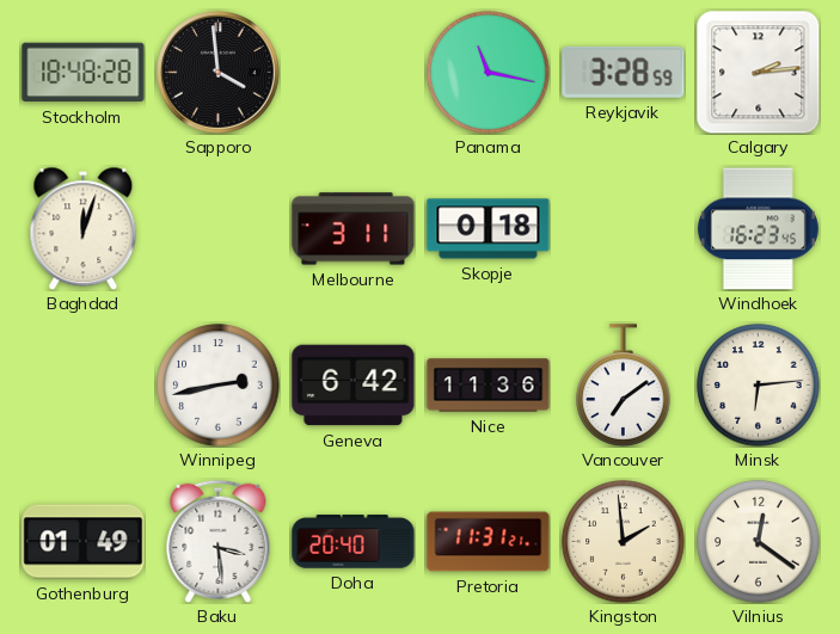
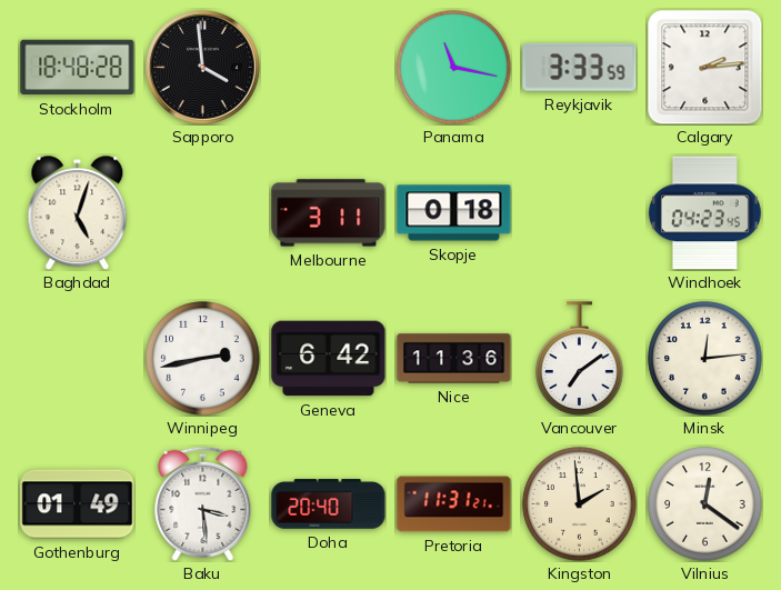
Reykjavik: 3:28 -> 3:33 (580, 67)
Baghdad: 12:03 -> 5:03 (78, 212)
Windhoek: 16:23 -> 04:23 (704, 213)
Minsk: 6:14 -> 12:14 (705, 359)
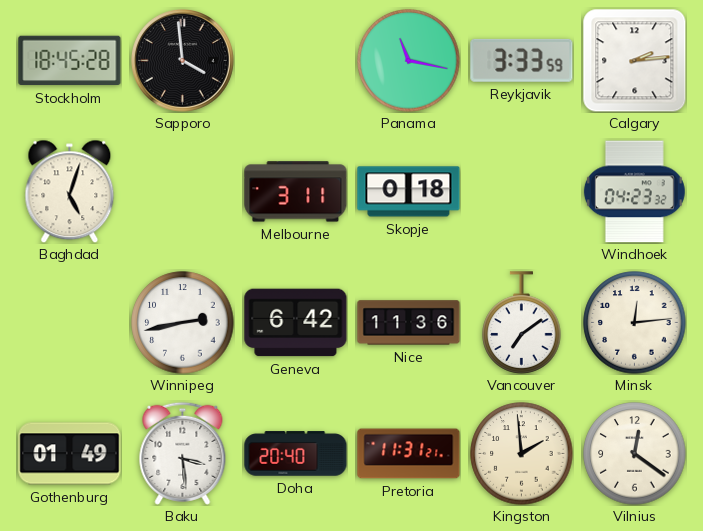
Stockholm: 18:48 -> 18:45 (70, 61)
Windhoek: 04:23:45 -> 04:23:32 (634, 192)
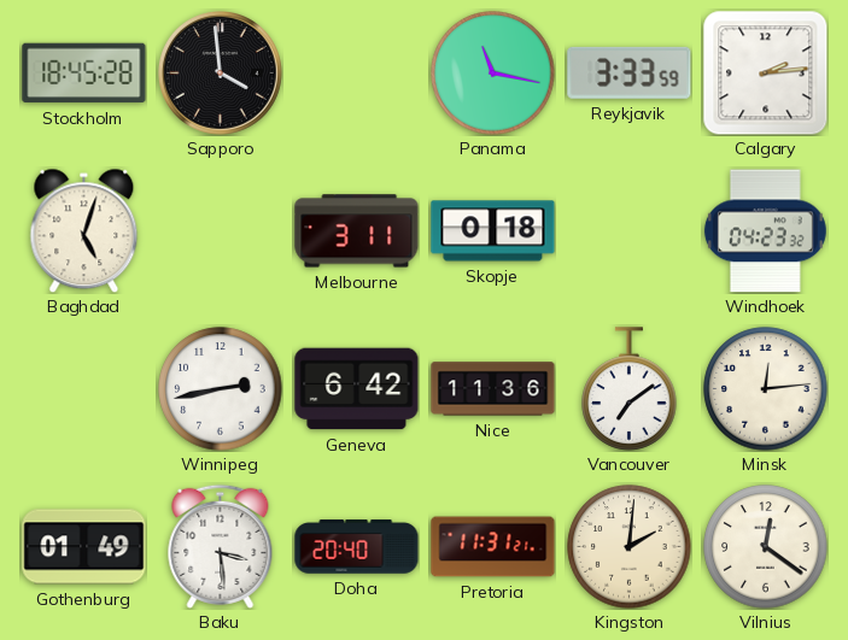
Kingston: 1:59 -> 2:01 (630, 547)
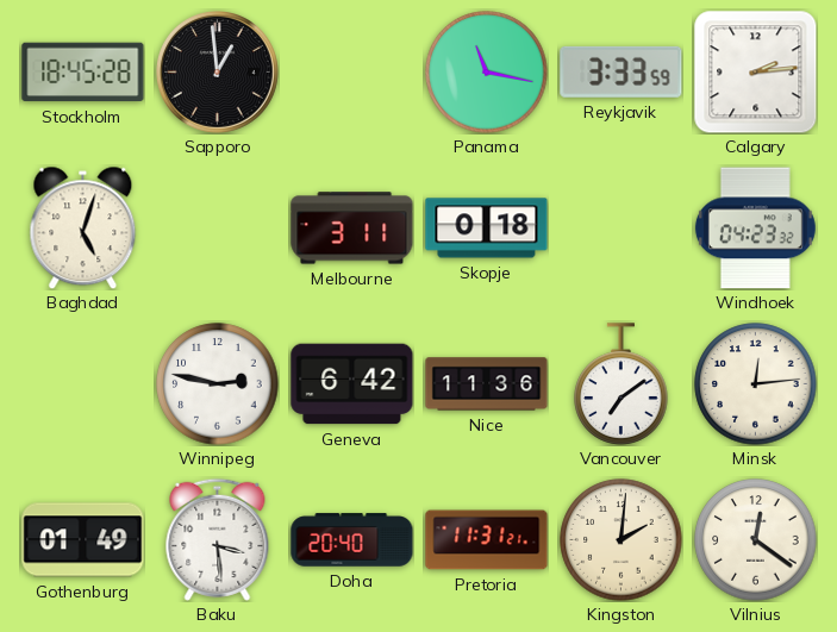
Sapporo: 3:59 -> 12:59 (217, 71)
Winnipeg: 2:43 -> 2:47 (218, 384)
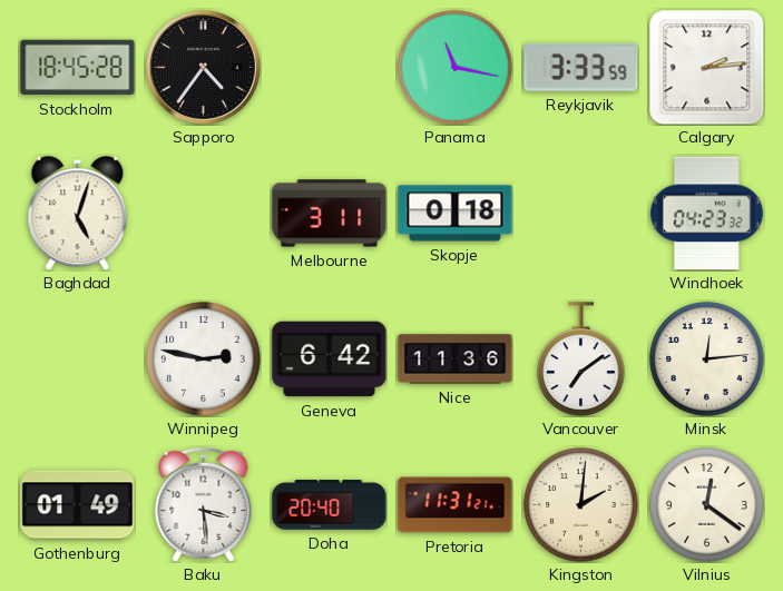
Sapporo: 12:59 -> 4:36 (203, 67)
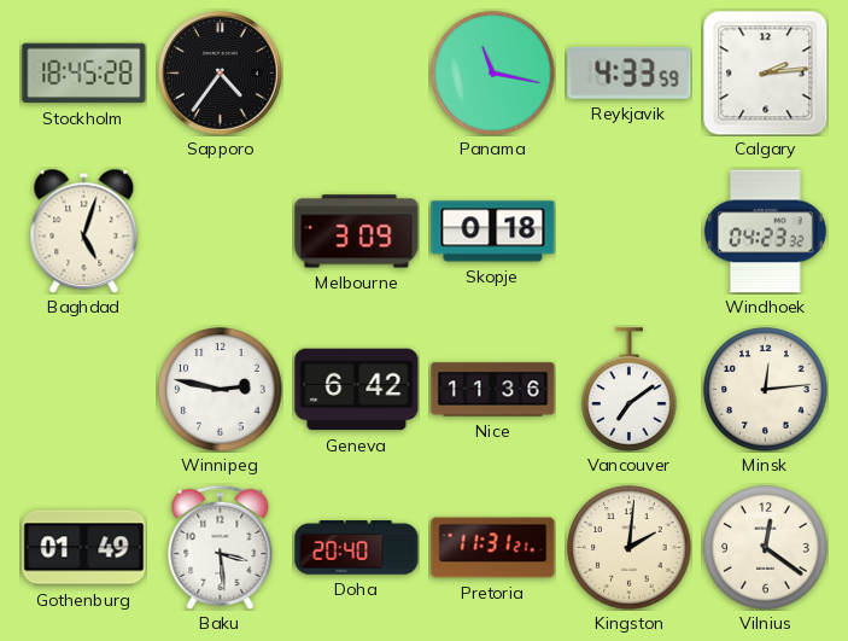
Reykjavik: 3:33 -> 4:33 (630, 72)
Melbourne: 3:11 -> 3:09 (357, 232)
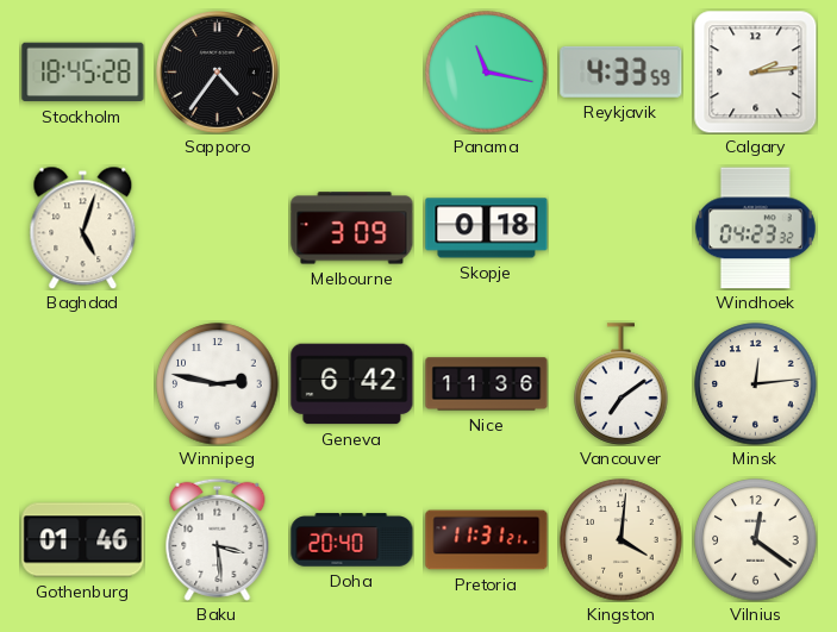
Gothenburg: 01:49 -> 01:46 (83, 540)
Kingston: 2:01 -> 4:01 (621, 540)
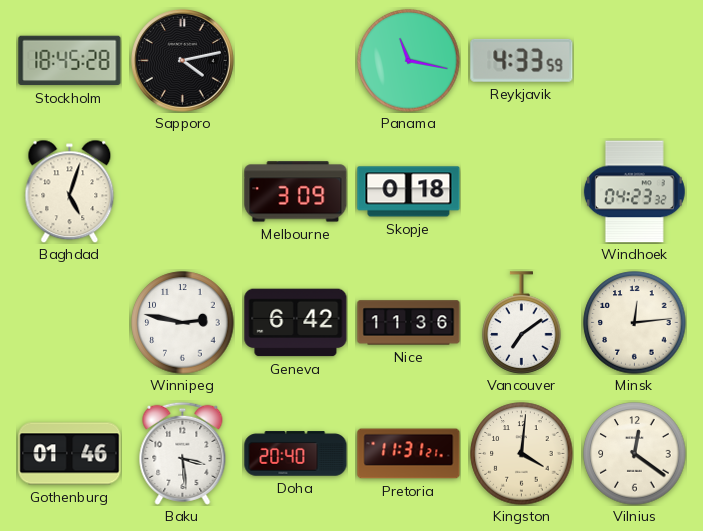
Sapporo: 4:36 -> 4:13 (182, 60)
Calgary: 2:14 -> none (755, 71)
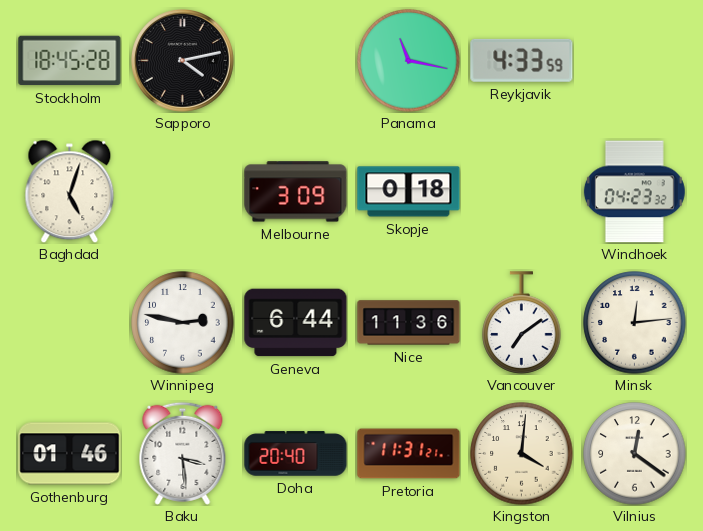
Geneva: 6:42 -> 6:44 (296, 323)
